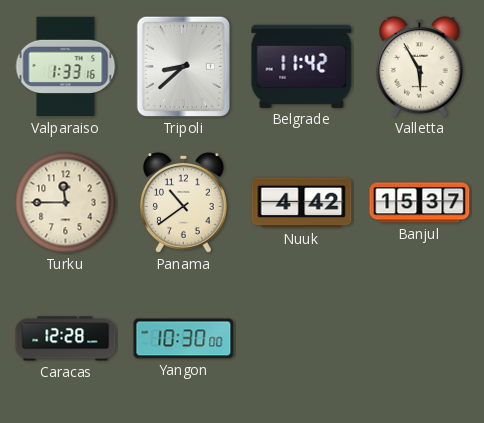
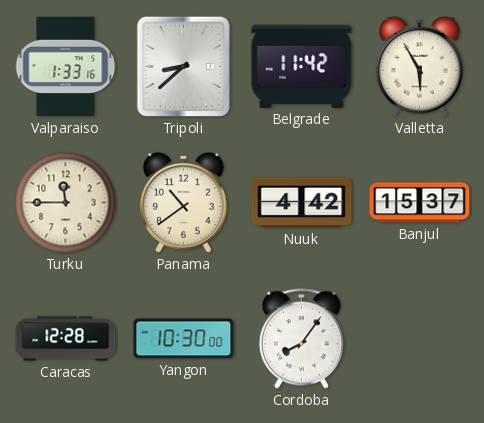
Cordoba: none -> 8:06 (301, 339)
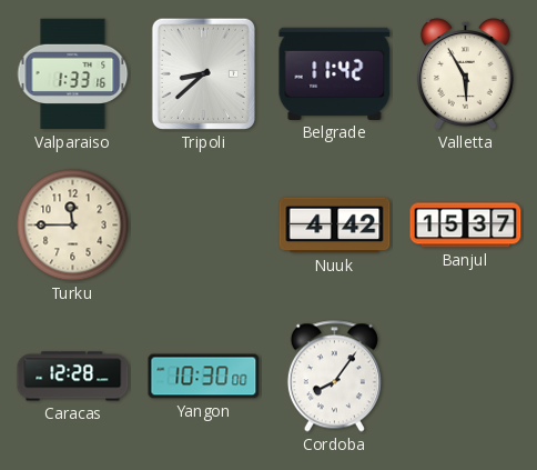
Panama: 10:39 -> none (183, 203)
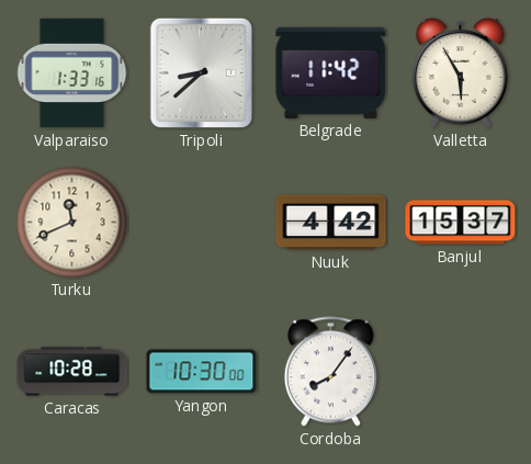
Turku: 11:45 -> 11:41 (72, 223)
Caracas: 12:28 -> 10:28 (72, 372)
